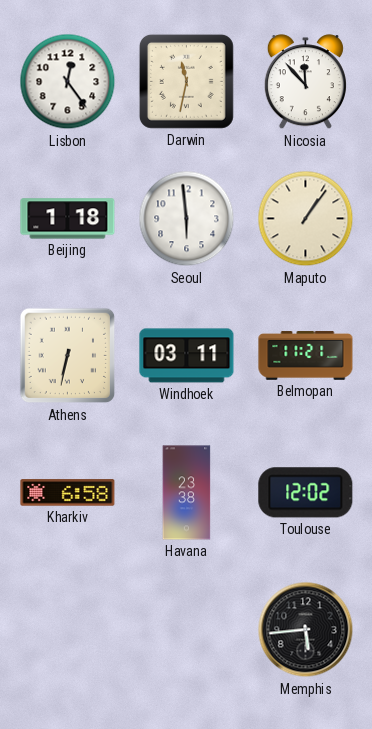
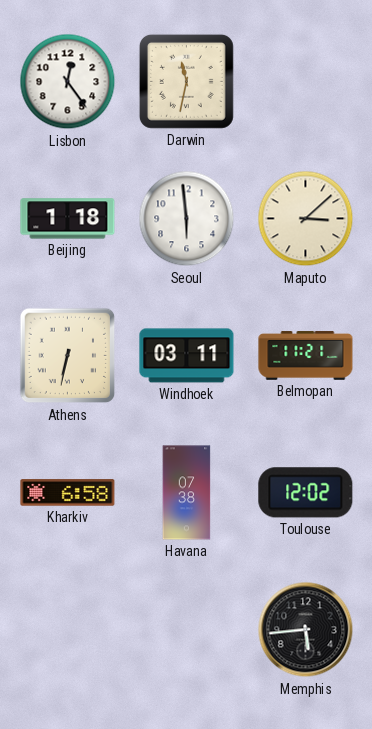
Nicosia: 11:53 -> none (305, 82)
Maputo: 1:06 -> 3:08 (306, 219)
Havana: 23:38 -> 07:38 (187, 493)
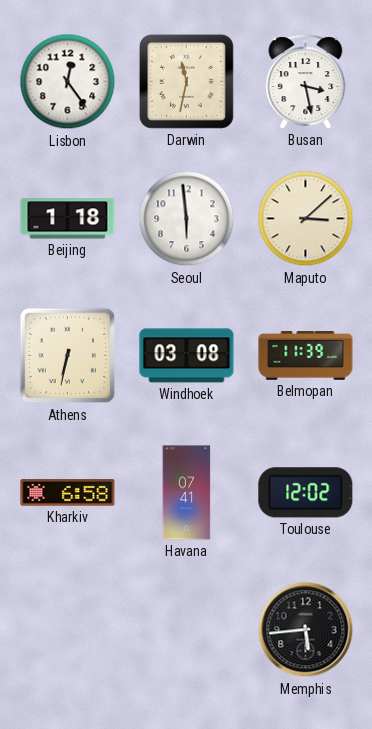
Busan: none -> 3:28 (306, 82)
Windhoek: 03:11 -> 03:08 (187, 356)
Belmopan: 11:21 -> 11:39 (306, 356)
Havana: 07:38 -> 07:41 (187, 493)
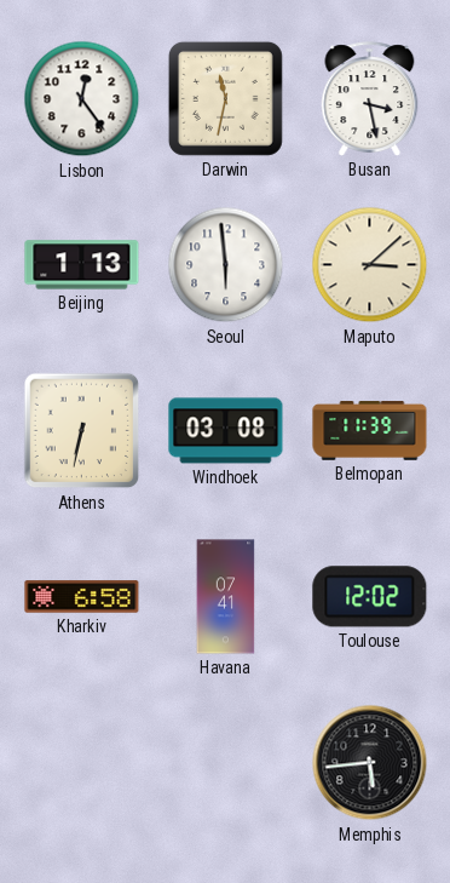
Beijing: 1:18 -> 1:13 (82, 265)
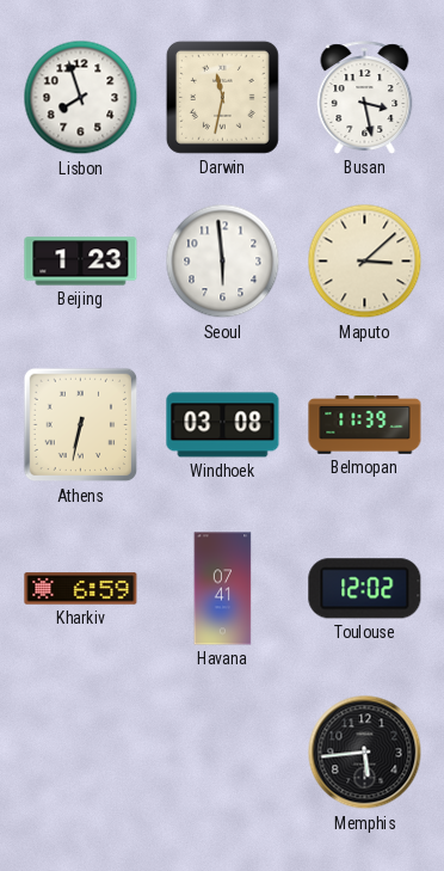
Lisbon: 12:24 -> 7:57 (81, 98)
Beijing: 1:13 -> 1:23 (81, 262)
Kharkiv: 6:58 -> 6:59 (81, 589)
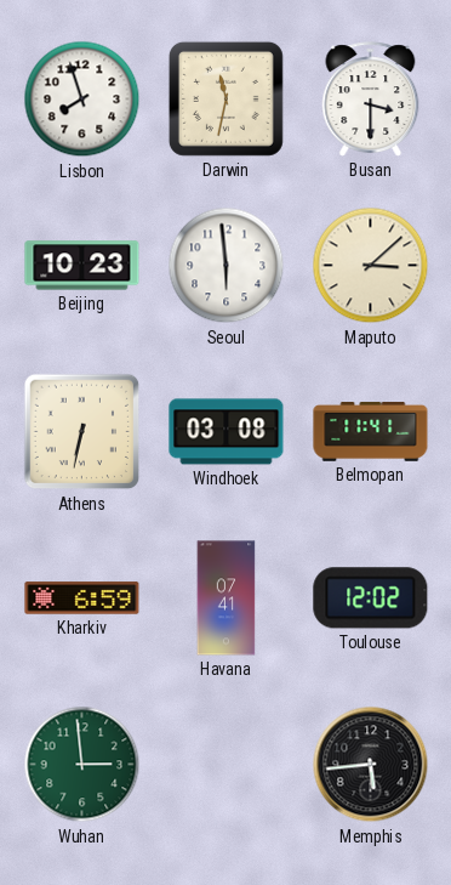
Busan: 3:28 -> 3:30 (371, 100)
Beijing: 1:23 -> 10:23 (82, 266)
Belmopan: 11:39 -> 11:41 (371, 432)
Wuhan: none -> 2:59 (82, 765)
